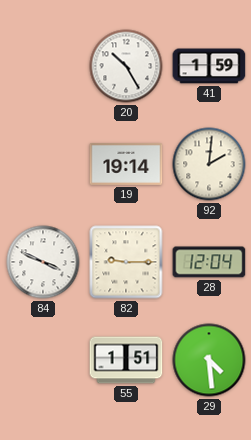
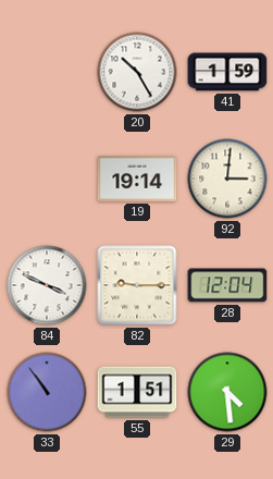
92: 2:01 -> 3:01 (227, 179)
33: none -> 10:54 (47, 392)
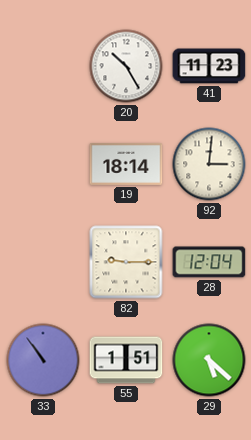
41: 1:59 -> 11:23 (209, 66)
19: 19:14 -> 18:14 (126, 164)
84: 3:49 -> none (47, 285)
29: 4:29 -> 5:22 (209, 360)
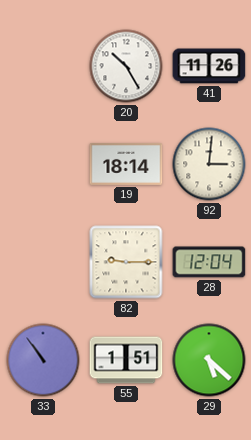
41: 11:23 -> 11:26 (209, 66)
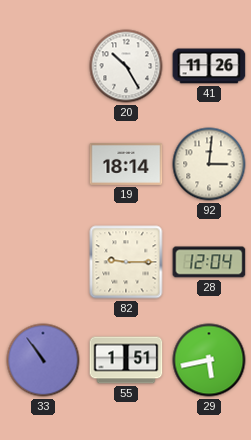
29: 5:22 -> 5:43 (209, 360)
